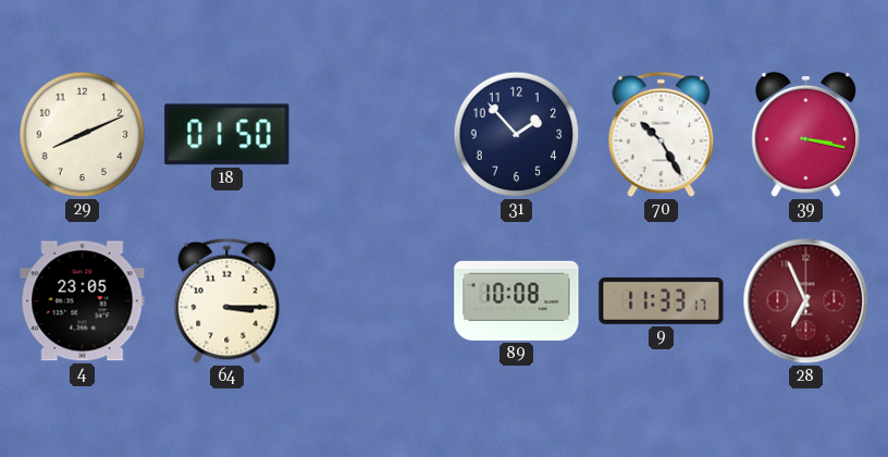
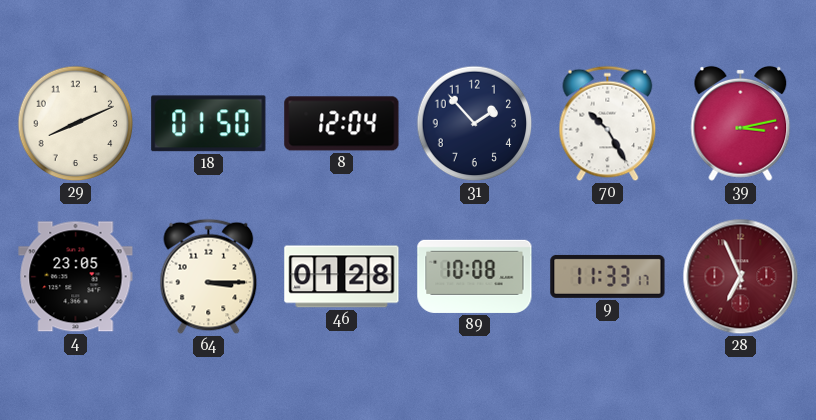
8: none -> 12:04 (342, 124)
39: 3:17 -> 3:13 (741, 123)
46: none -> 01:28 (342, 277)
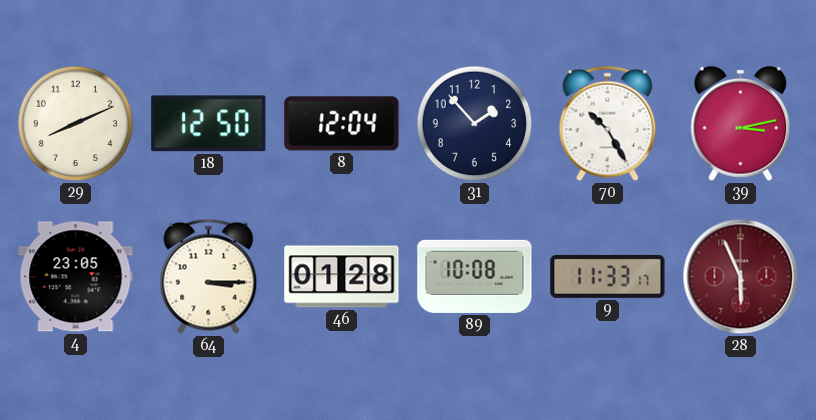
18: 01:50 -> 12:50 (209, 124)
28: 6:56 -> 5:56 (741, 277)
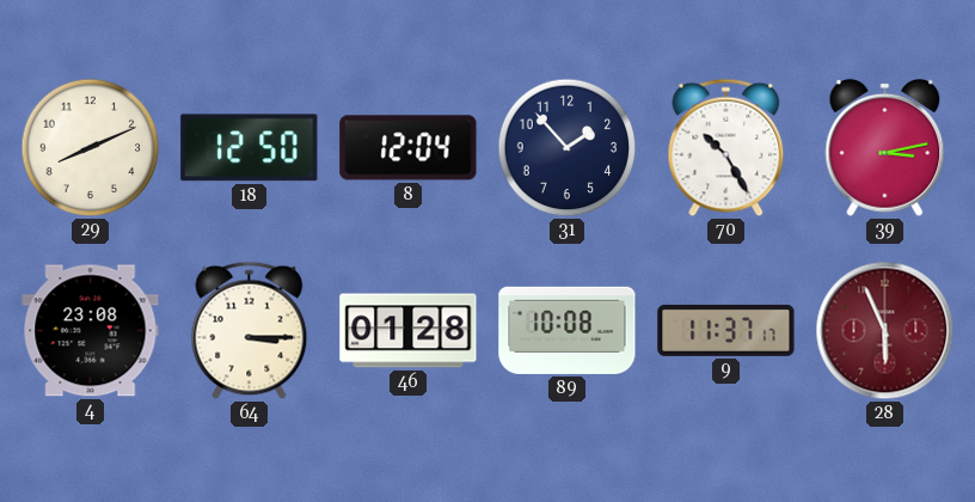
4: 23:05 -> 23:08 (91, 331)
9: 11:33 -> 11:37 (726, 330)
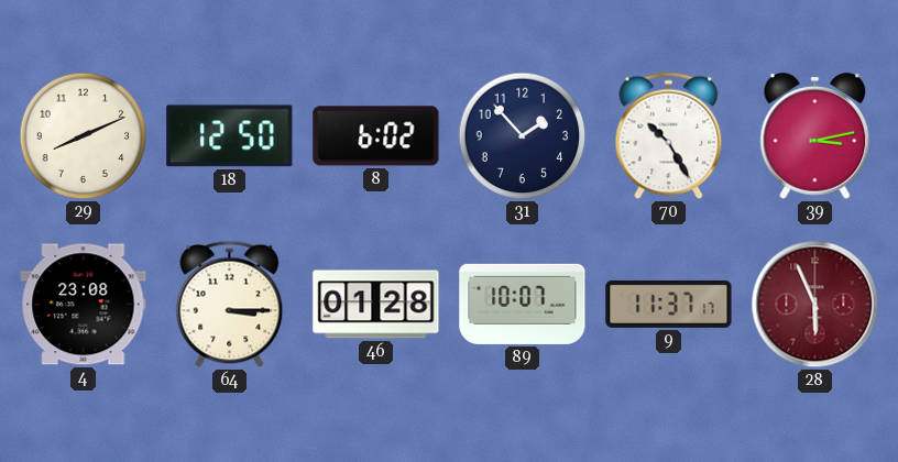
8: 12:04 -> 6:02 (376, 136)
89: 10:08 -> 10:07 (523, 304)
